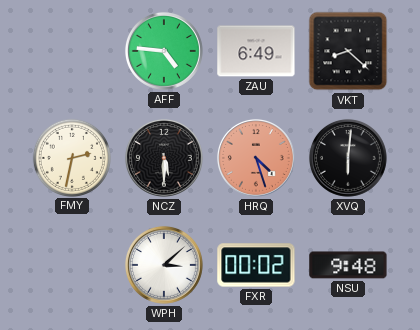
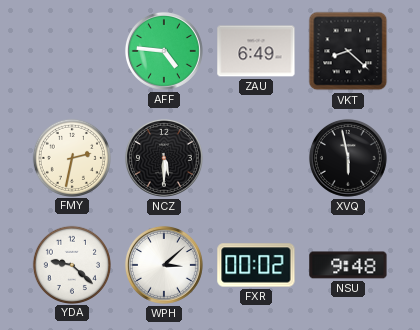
HRQ: 4:27 -> none (256, 158)
XVQ: 6:01 -> 5:58 (348, 158)
YDA: none -> 9:22 (71, 264)
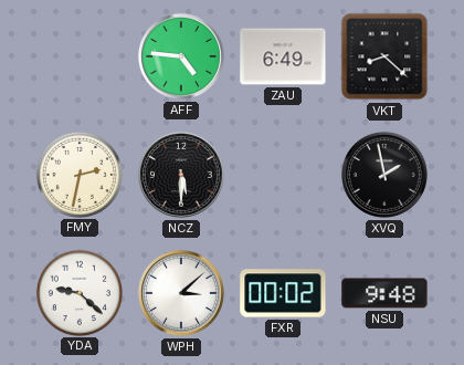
XVQ: 5:58 -> 1:58 (384, 175)
